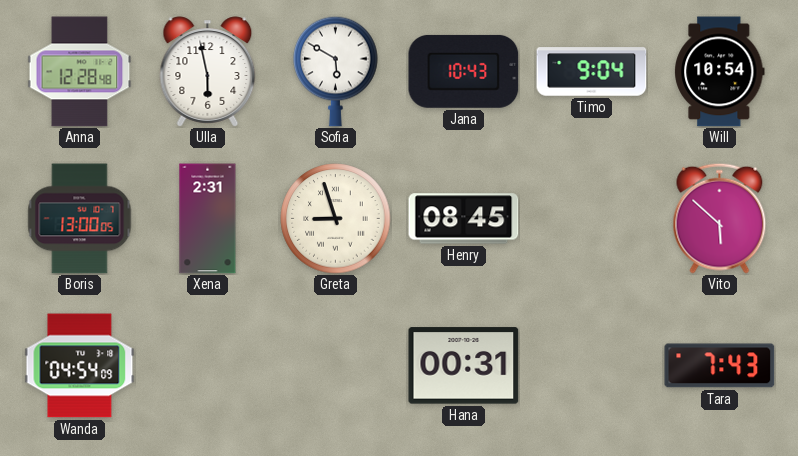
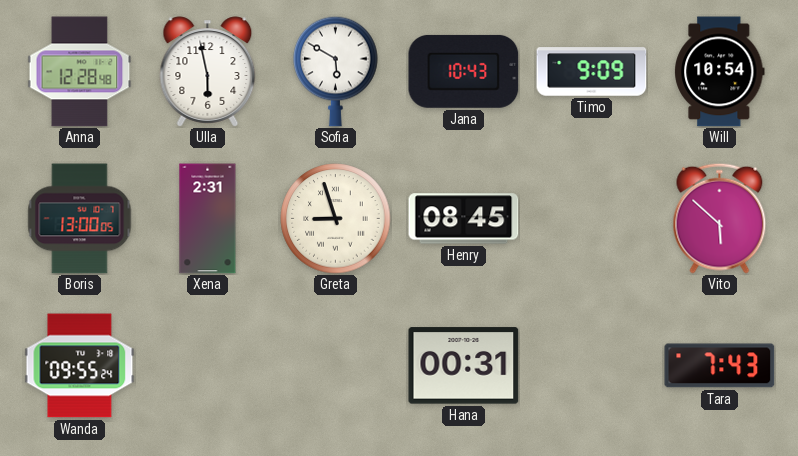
Timo: 9:04 -> 9:09 (592, 72)
Wanda: 04:54 -> 09:55 (80, 366)
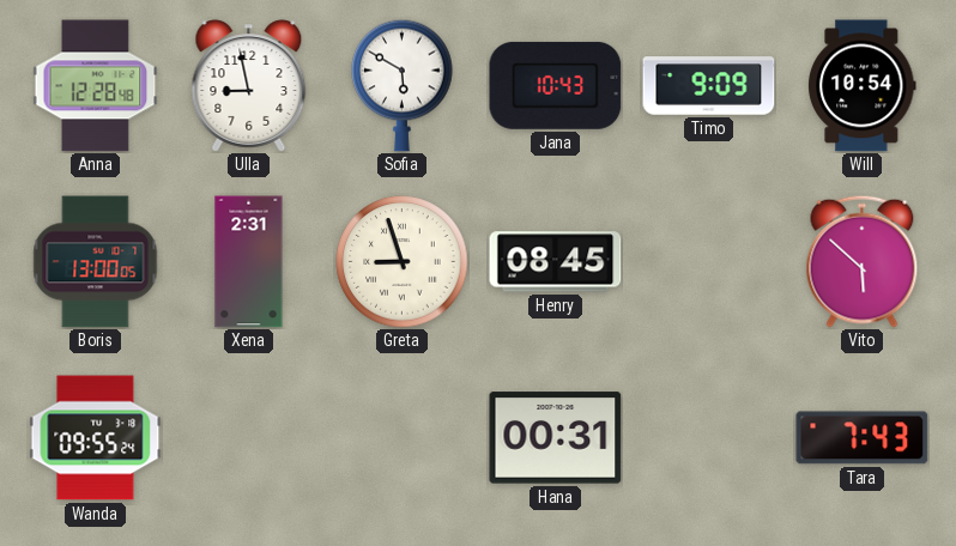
Ulla: 5:58 -> 8:58 (249, 86)
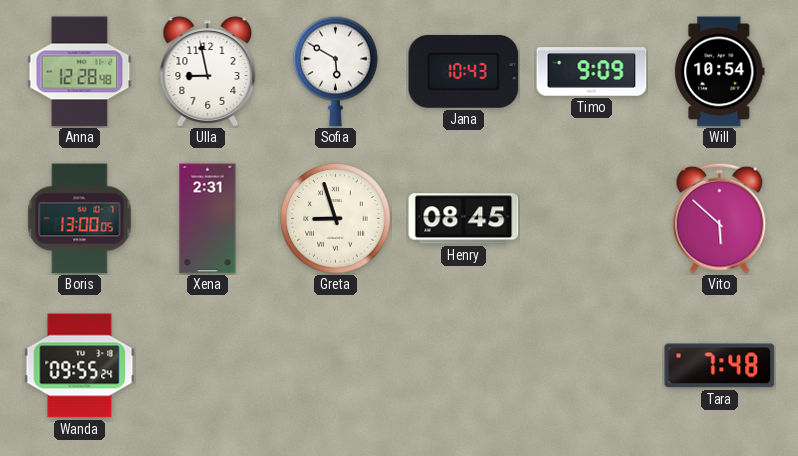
Hana: 00:31 -> none (556, 438)
Tara: 7:43 -> 7:48 (720, 366)
